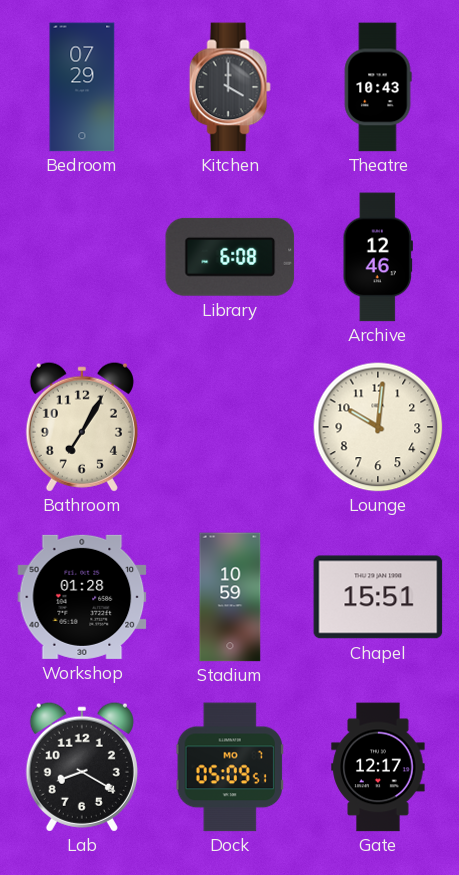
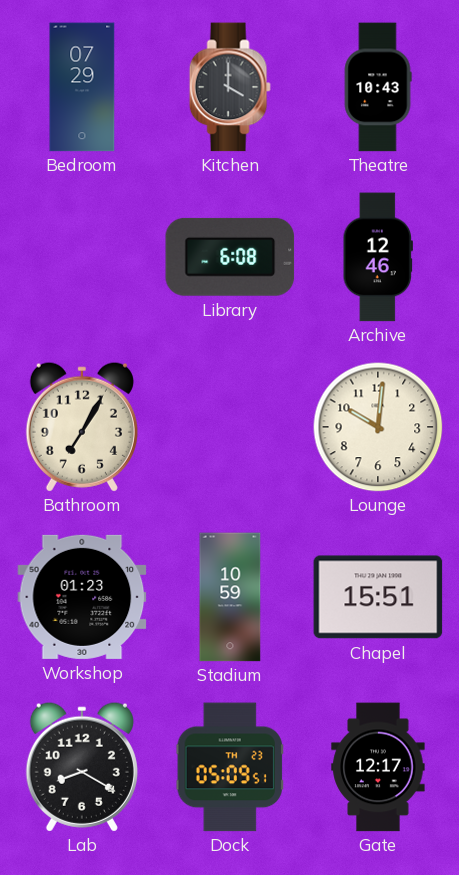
Workshop: 01:28 -> 01:23 (82, 597)
Dock date: MO 7 -> TH 23 (230, 767)
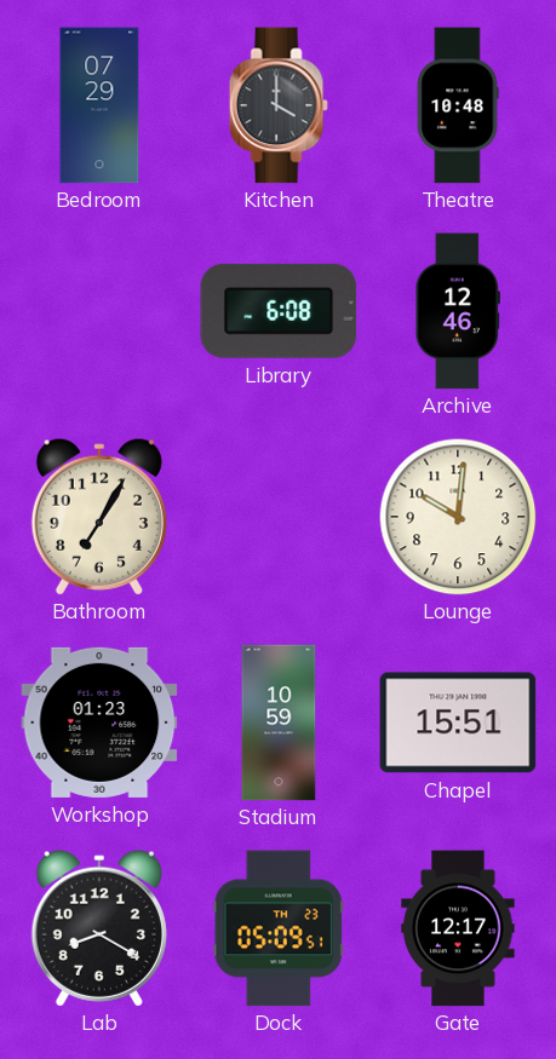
Theatre: 10:43 -> 10:48 (458, 105)
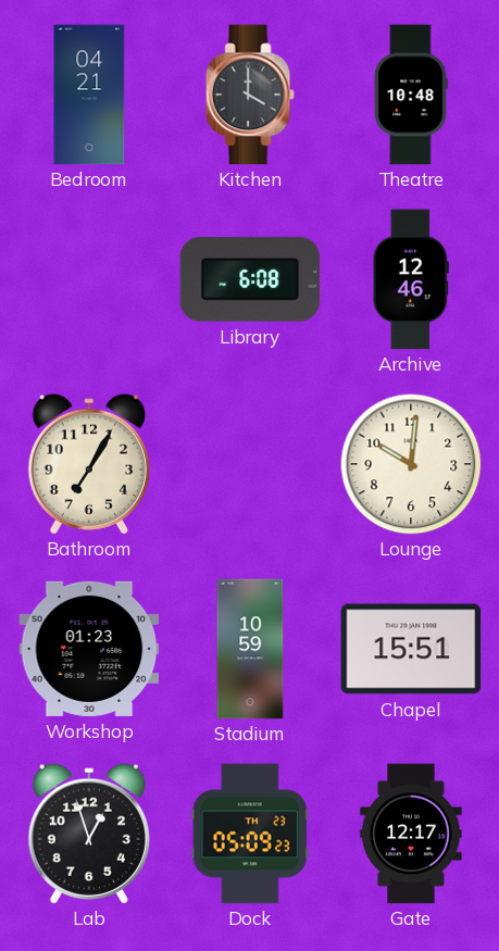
Bedroom: 07:29 -> 04:21 (89, 95)
Lab: 8:20 -> 12:57 (89, 834)
Dock: 05:09:51 -> 05:09:23 (250, 834)
